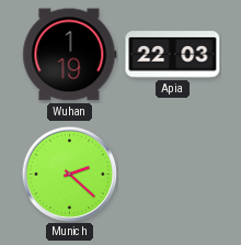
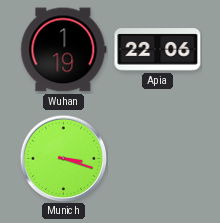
Apia: 22:03 -> 22:06 (158, 50)
Munich: 2:22 -> 3:18 (63, 158)
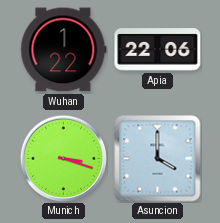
Wuhan: 1:19 -> 1:22 (64, 50)
Asuncion: none -> 4:00 (158, 159)
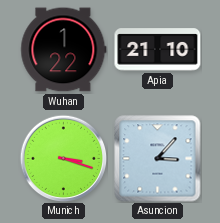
Apia: 22:06 -> 21:10 (158, 50)
Asuncion: 4:00 -> 3:07 (158, 159)
